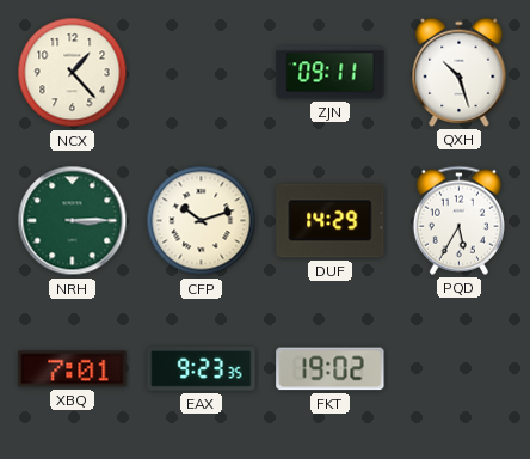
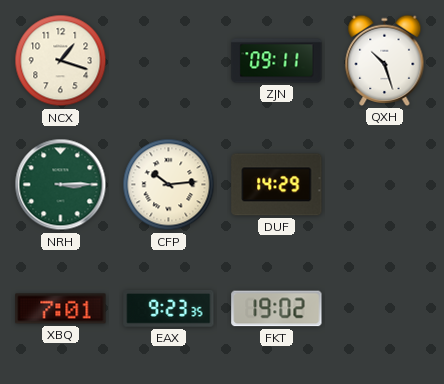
NCX: 1:23 -> 1:18 (61, 61)
CFP: 10:12 -> 10:14 (169, 185)
PQD: 5:35 -> none (458, 220)
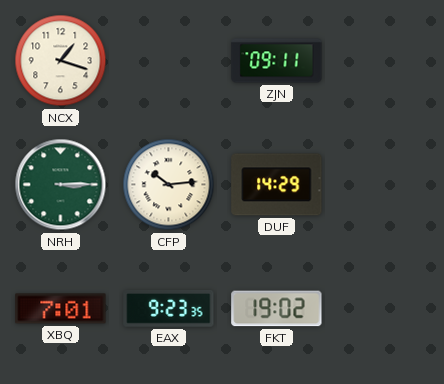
QXH: 10:27 -> none (385, 60)
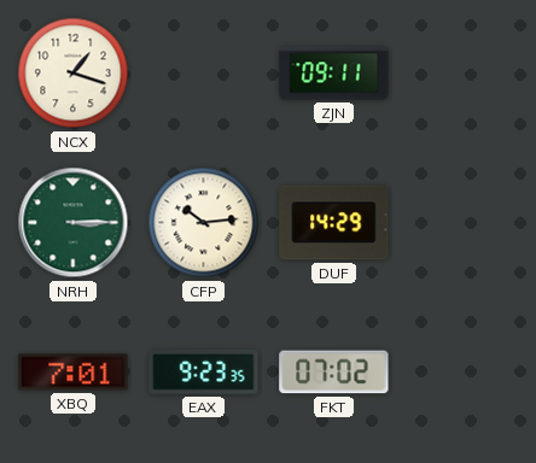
FKT: 19:02 -> 07:02 (334, 373)
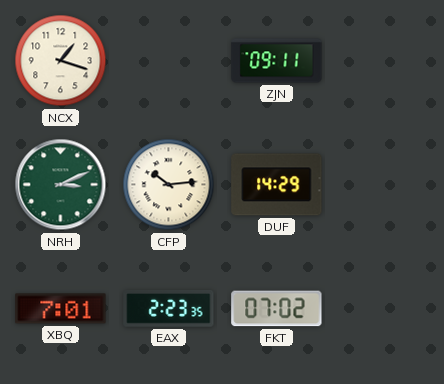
NRH: 3:15 -> 3:11 (61, 185)
EAX: 9:23 -> 2:23 (169, 309)
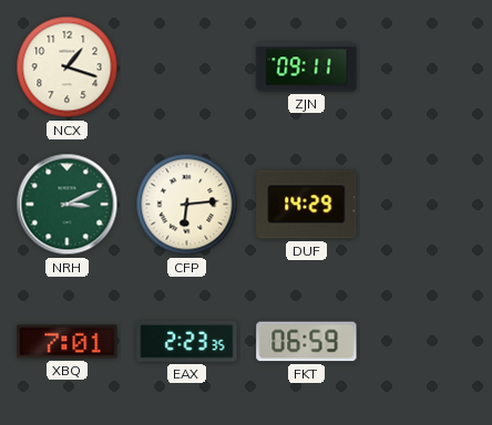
CFP: 10:14 -> 6:14 (187, 205)
FKT: 07:02 -> 06:59 (307, 342)
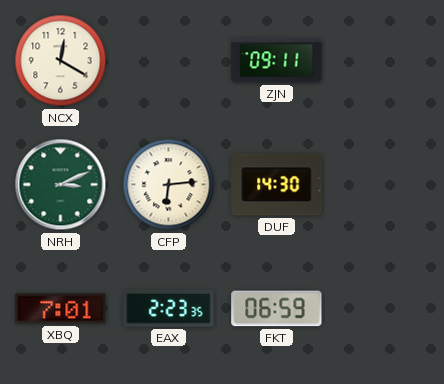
NCX: 1:18 -> 12:20 (61, 61)
DUF: 14:29 -> 14:30 (277, 185)
